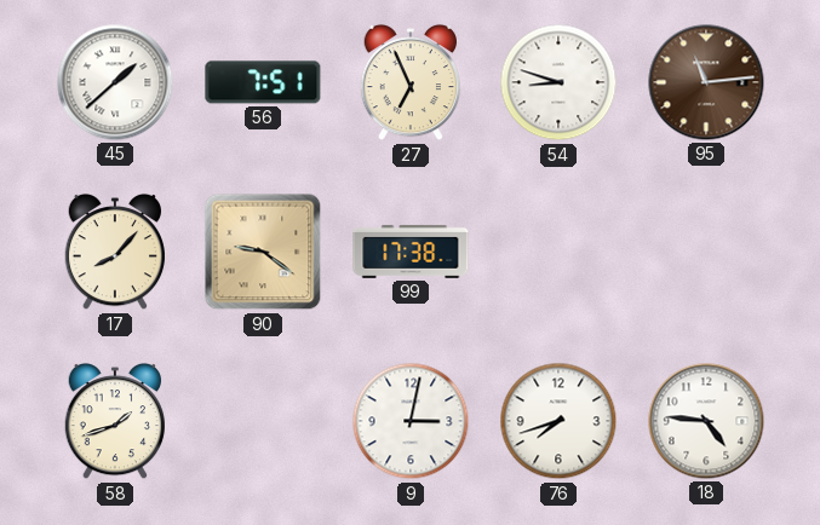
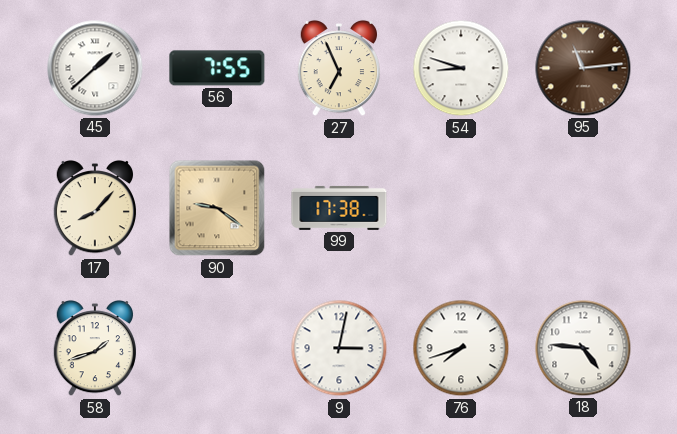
56: 7:51 -> 7:55 (217, 68)
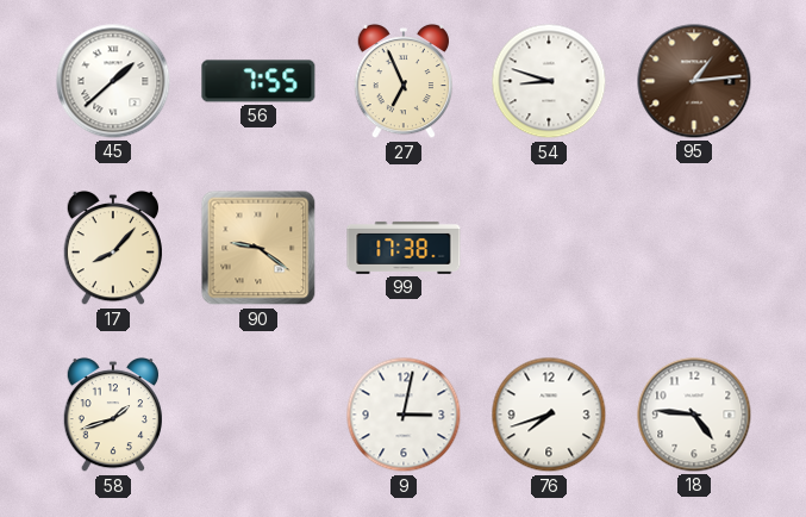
95: 11:14 -> 1:14 (694, 81)
